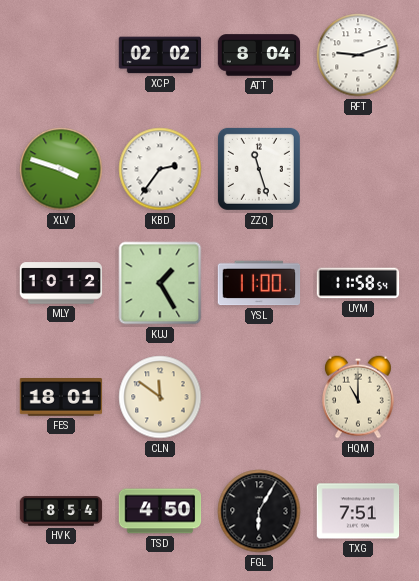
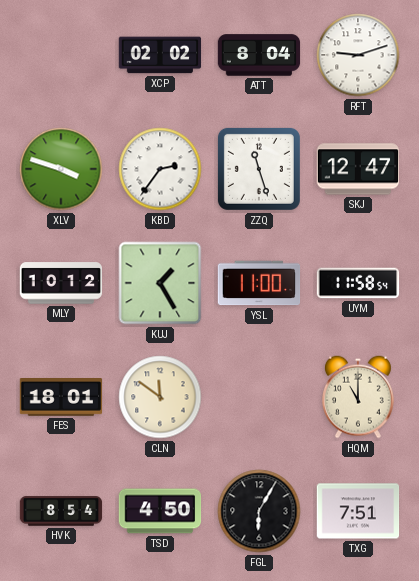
SKJ: none -> 12:47 (358, 169)
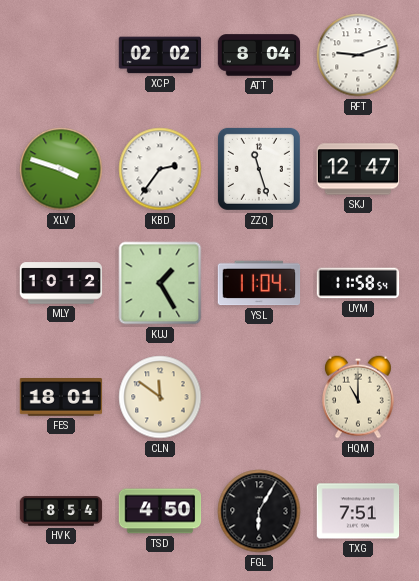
YSL: 11:00 -> 11:04 (259, 283)
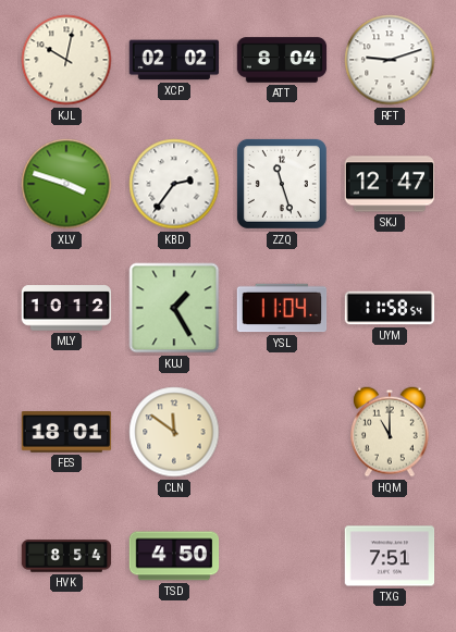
KJL: none -> 10:02 (66, 60)
FGL: 6:05 -> none (259, 511)
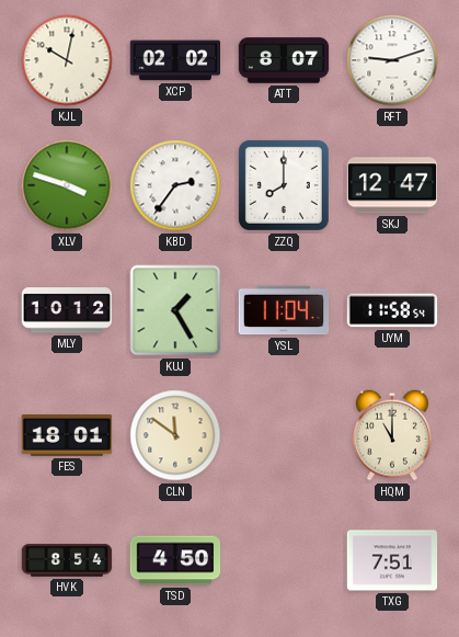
ATT: 8:04 -> 8:07 (284, 60)
ZZQ: 11:27 -> 8:00 (284, 185)
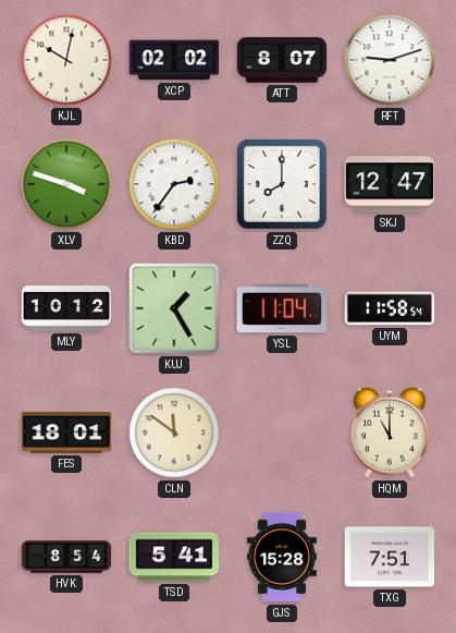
TSD: 4:50 -> 5:41 (174, 557)
GJS: none -> 15:28 (282, 557)
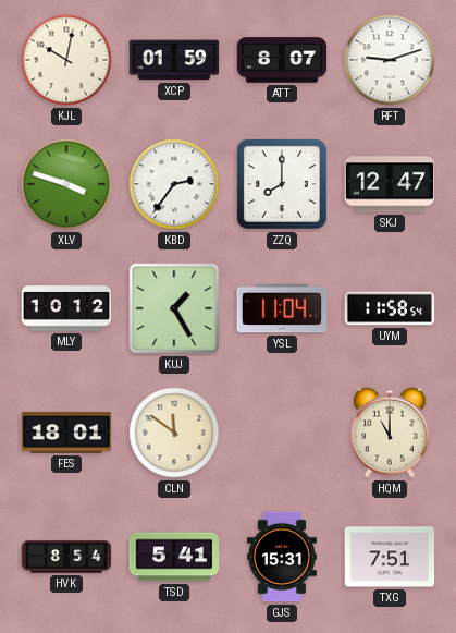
XCP: 02:02 -> 01:59 (174, 60)
GJS: 15:28 -> 15:31 (282, 557)
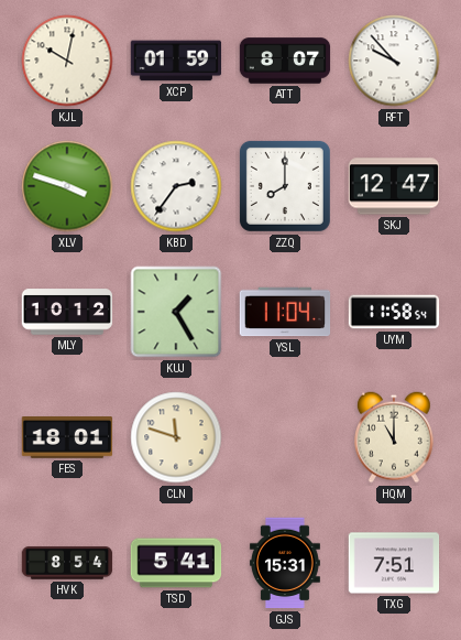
RFT: 9:12 -> 9:53 (394, 61)
CLN: 11:51 -> 11:48 (176, 437)
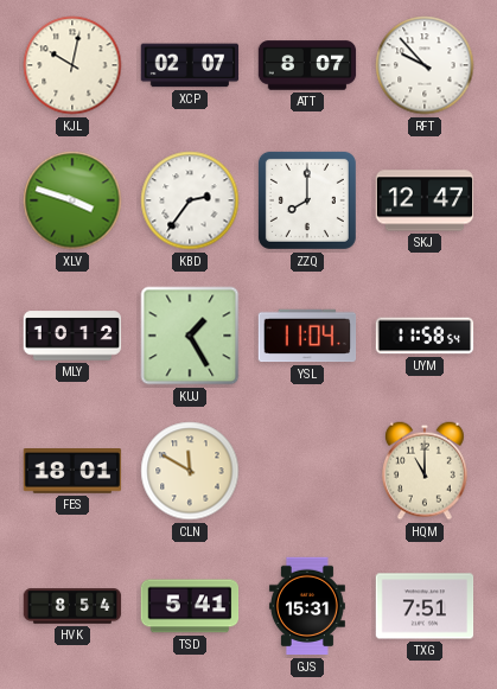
XCP: 01:59 -> 02:07 (190, 65)
CLN: 11:48 -> 11:50 (190, 471)
